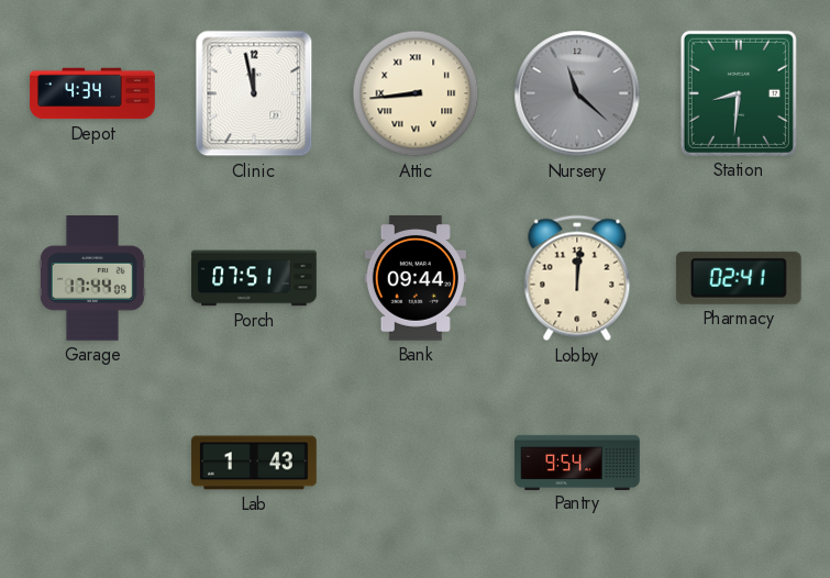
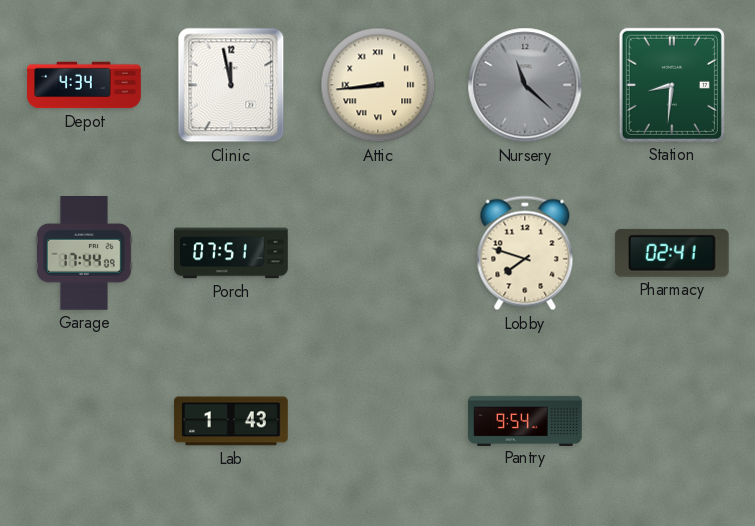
Bank: 09:44 -> none (416, 279)
Lobby: 12:01 -> 7:48 (525, 253)
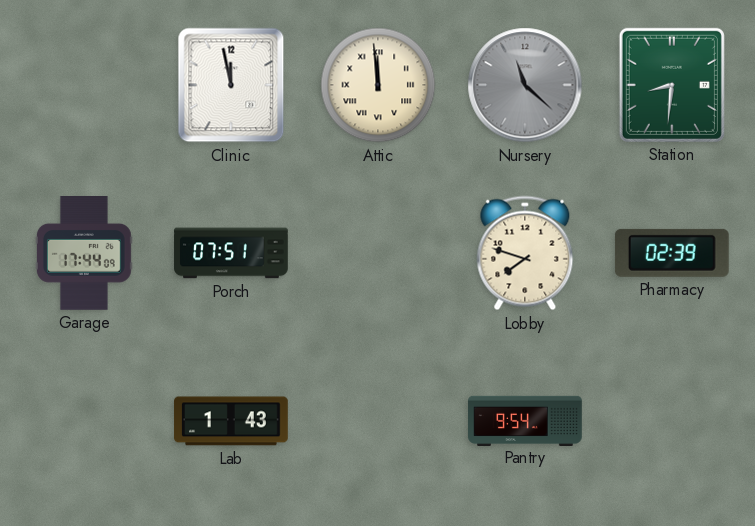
Depot: 4:34 -> none (84, 85)
Attic: 8:44 -> 11:59 (378, 85)
Pharmacy: 02:41 -> 02:39 (672, 253)
